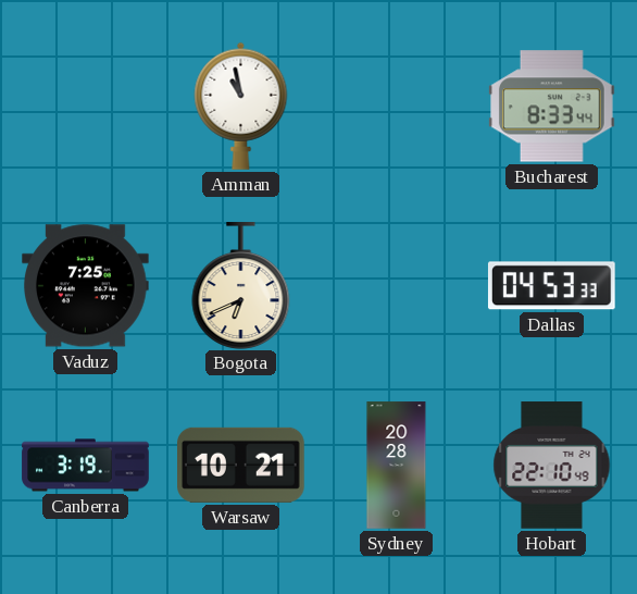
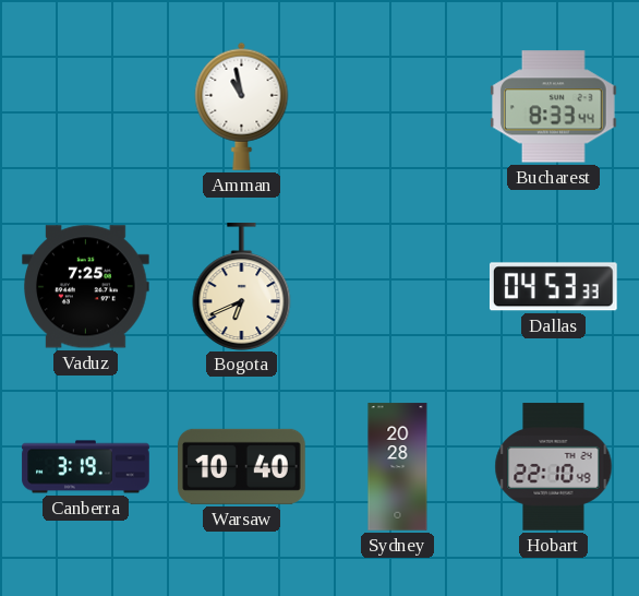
Warsaw: 10:21 -> 10:40 (242, 466)
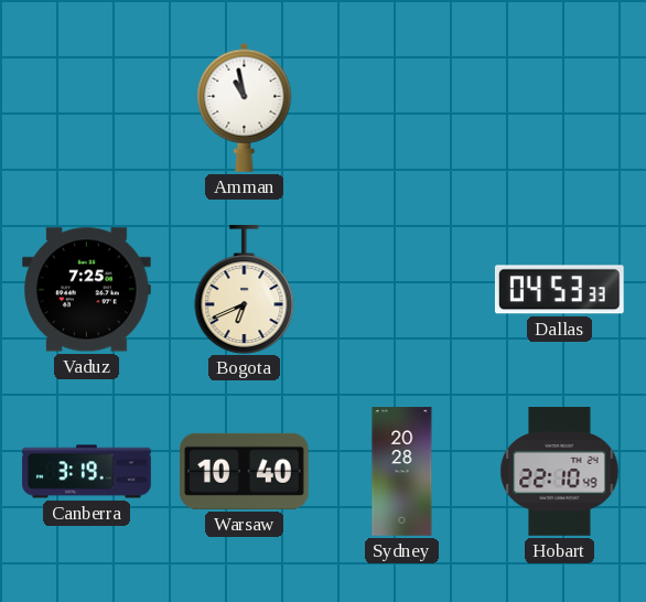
Bucharest: 8:33 -> none (554, 107)
